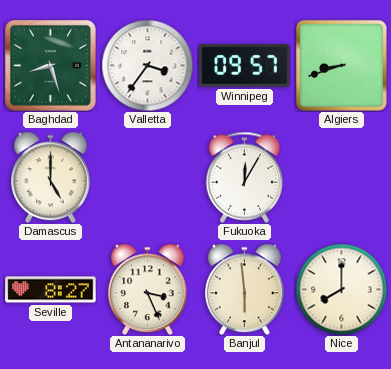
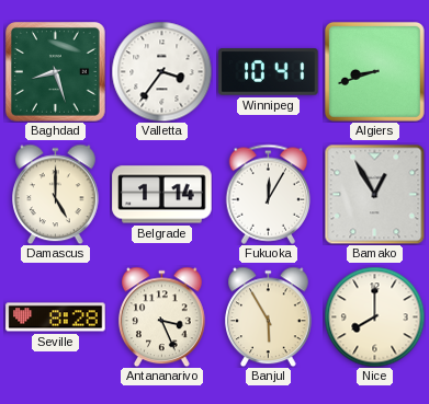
Winnipeg: 09:57 -> 10:41 (269, 72)
Belgrade: none -> 1:14 (162, 195)
Bamako: none -> 12:55 (374, 194)
Seville: 8:27 -> 8:28 (56, 318)
Banjul: 5:59 -> 5:55 (269, 316)
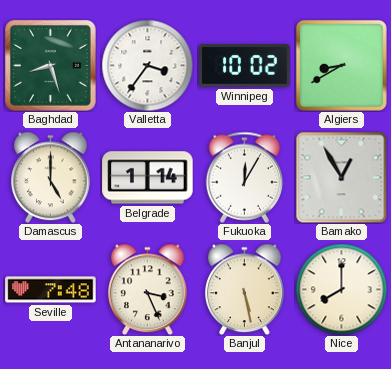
Winnipeg: 10:41 -> 10:02 (245, 66)
Algiers: 8:42 -> 8:40 (341, 65)
Seville: 8:28 -> 7:48 (51, 290)
Banjul: 5:55 -> 5:28 (245, 289)
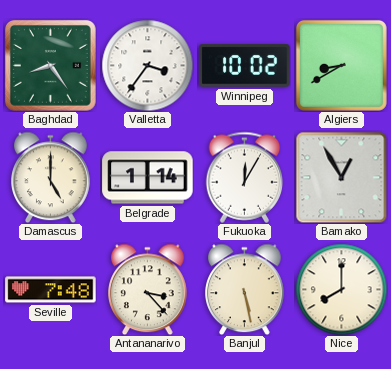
Baghdad: 8:27 -> 8:24 (50, 65)
Antananarivo: 3:26 -> 3:23 (148, 289)
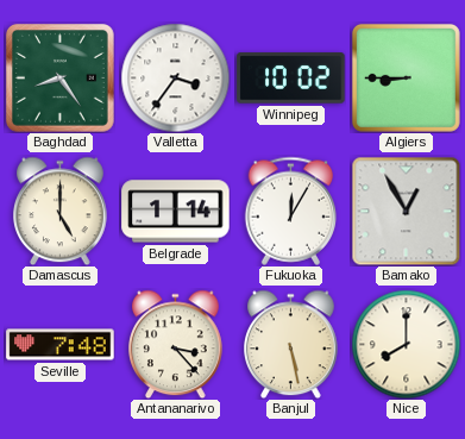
Algiers: 8:40 -> 8:45 (406, 77)
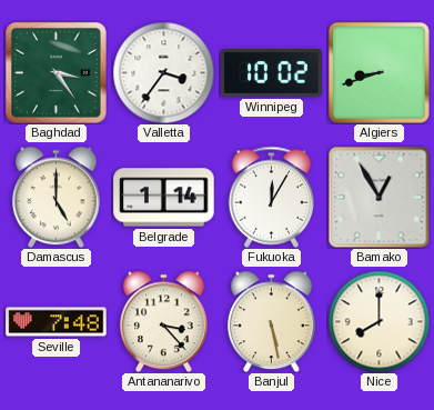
Baghdad: 8:24 -> 3:24 (55, 72)
Algiers: 8:45 -> 8:42 (379, 72)
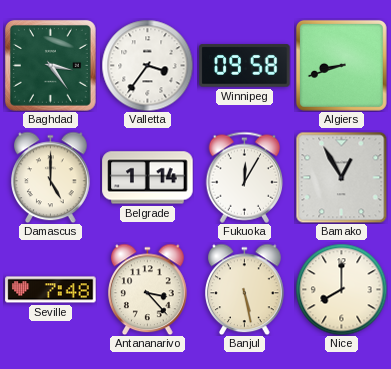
Winnipeg: 10:02 -> 09:58 (245, 66)
